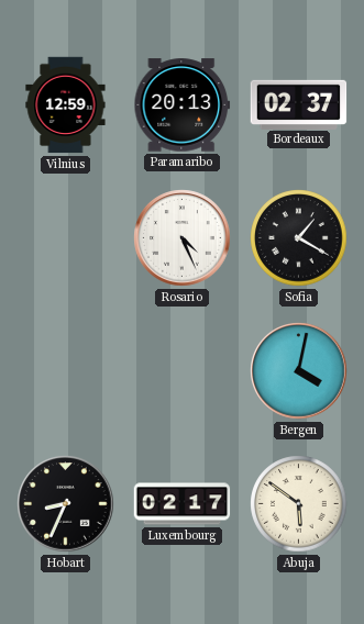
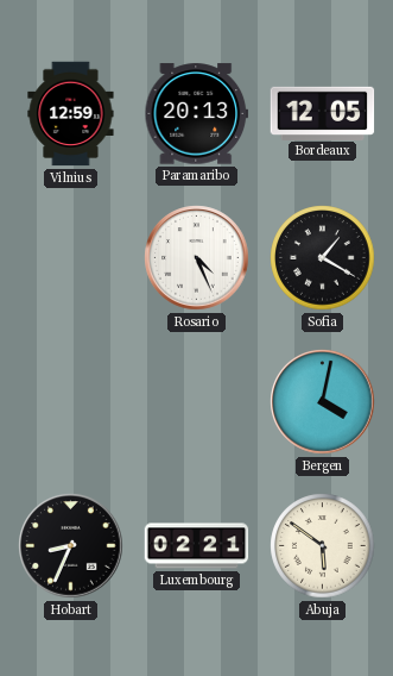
Bordeaux: 02:37 -> 12:05 (323, 113)
Luxembourg: 02:17 -> 02:21 (197, 546)
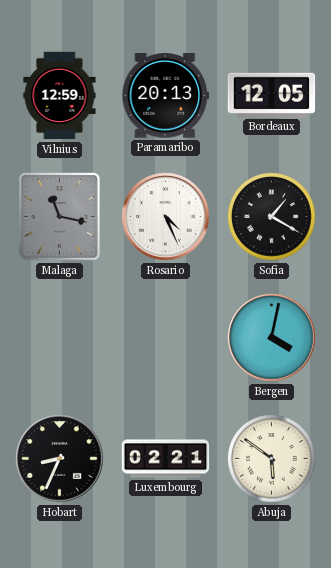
Malaga: none -> 11:17 (60, 217)
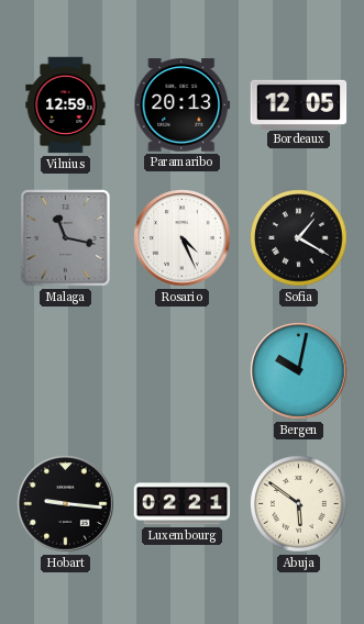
Bergen: 4:02 -> 10:02 (299, 371)
Hobart: 8:34 -> 9:16 (66, 504)
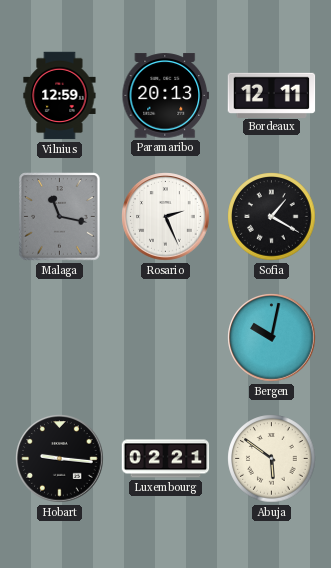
Bordeaux: 12:05 -> 12:11 (272, 95)
Rosario: 4:26 -> 2:26 (166, 217)
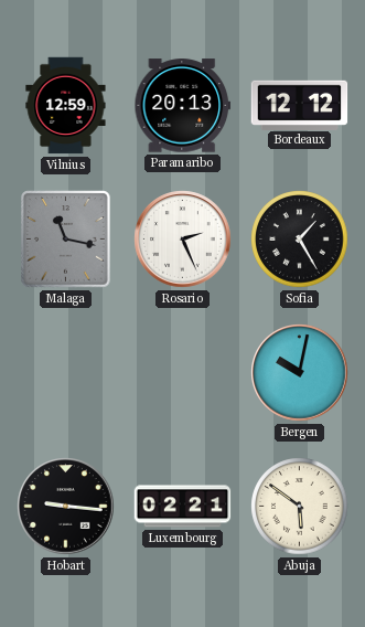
Bordeaux: 12:11 -> 12:12 (300, 105)
Sofia: 1:20 -> 1:25 (300, 240)
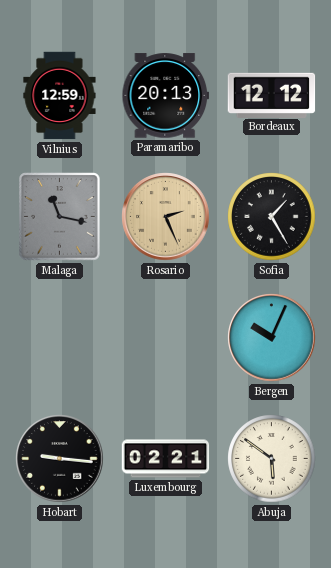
Rosario dial: white -> champagne (166, 217)
Bergen: 10:02 -> 10:04 (272, 338)
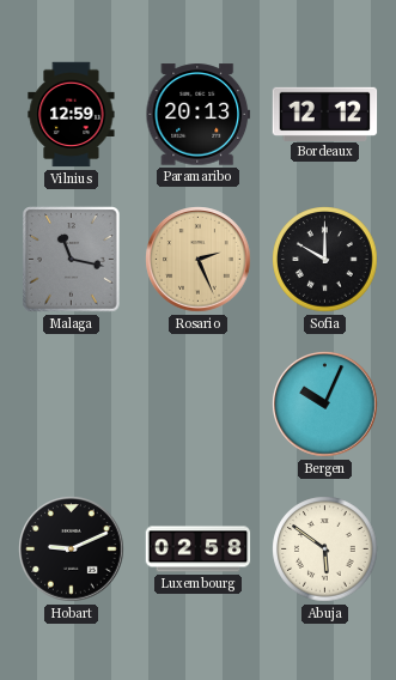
Sofia: 1:25 -> 10:00 (325, 260)
Hobart: 9:16 -> 9:11 (72, 550)
Luxembourg: 02:21 -> 02:58 (199, 550)
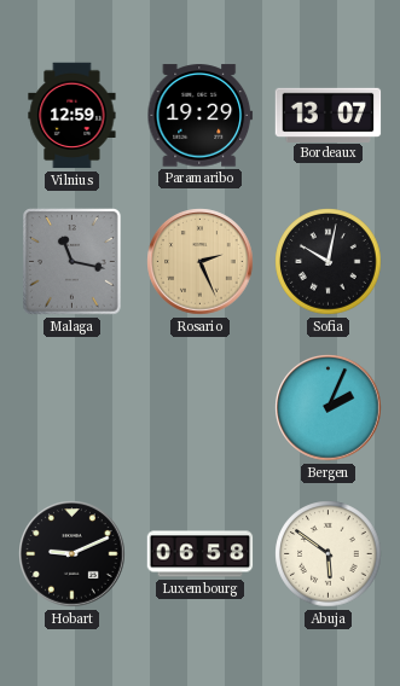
Paramaribo: 20:13 -> 19:29 (201, 116)
Bordeaux: 12:12 -> 13:07 (329, 115)
Sofia: 10:00 -> 10:02 (329, 262)
Bergen: 10:04 -> 2:04 (329, 408)
Luxembourg: 02:58 -> 06:58 (201, 554)
